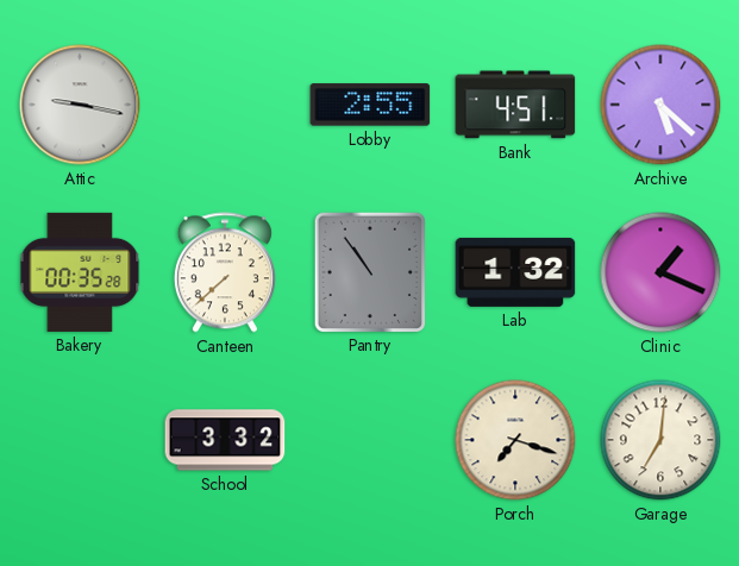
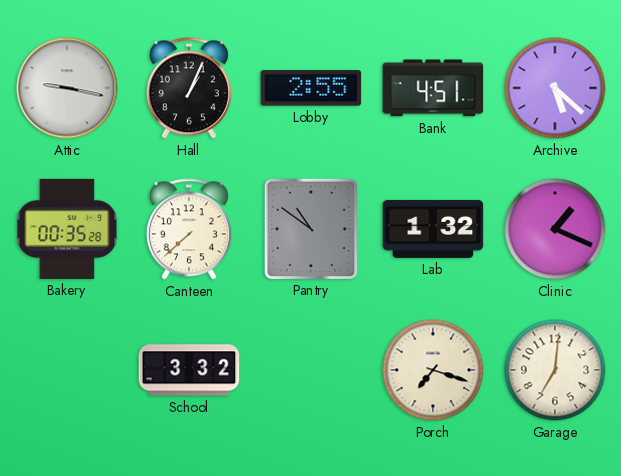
Hall: none -> 1:04 (189, 88)
Pantry: 10:54 -> 10:51 (310, 228)
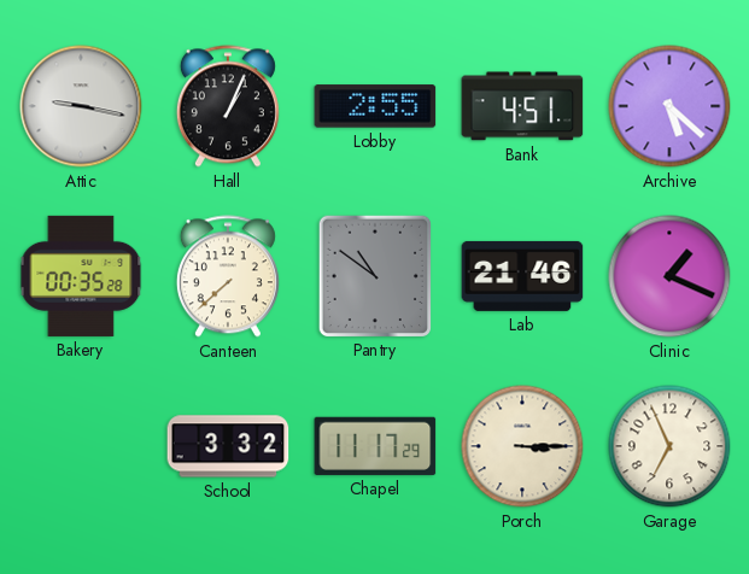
Lab: 1:32 -> 21:46 (522, 276)
Chapel: none -> 11:17 (375, 446)
Porch: 7:18 -> 3:15 (522, 446)
Garage: 7:01 -> 6:56 (669, 446)
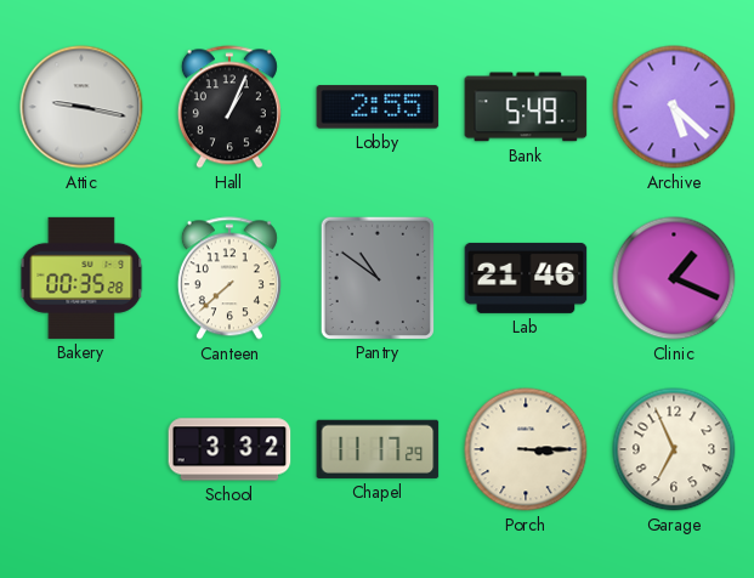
Bank: 4:51 -> 5:49 (526, 107)
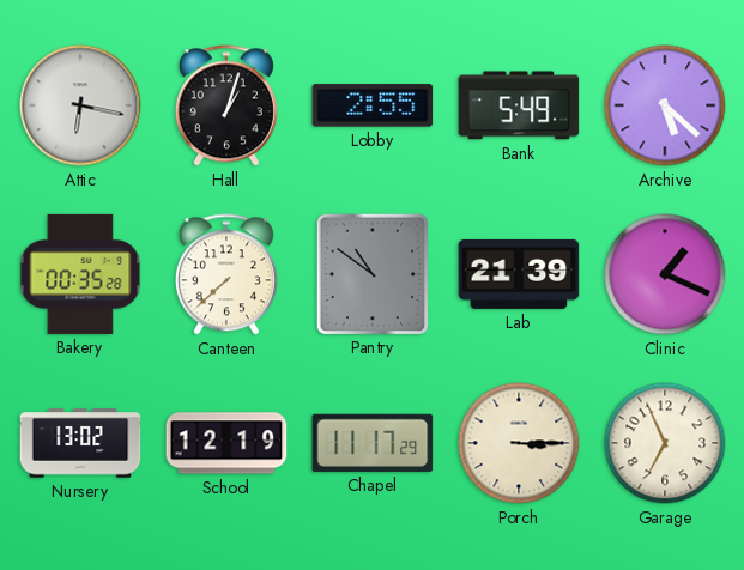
Attic: 9:17 -> 6:17 (80, 105)
Hall: 1:04 -> 1:03 (226, 105)
Lab: 21:46 -> 21:39 (519, 274)
Nursery: none -> 13:02 (80, 443)
School: 3:32 -> 12:19 (226, 443)
